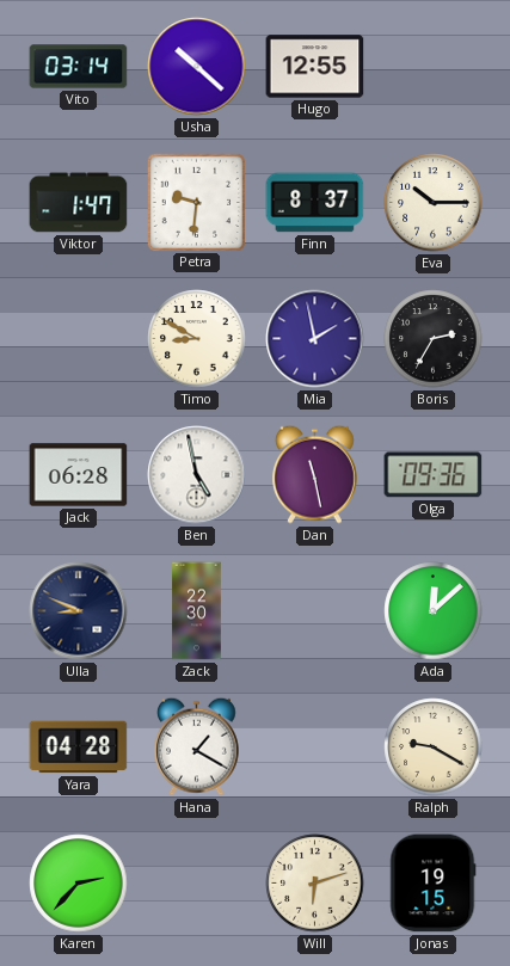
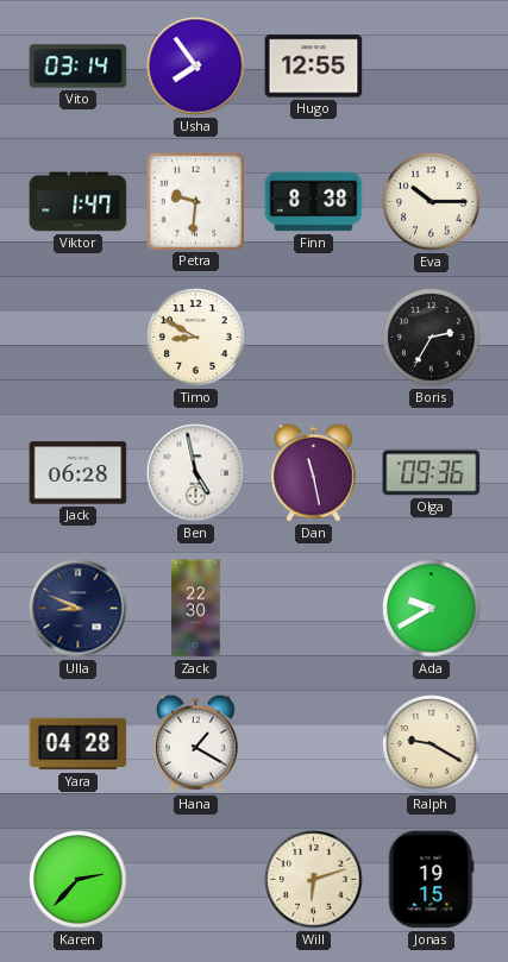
Usha: 10:22 -> 7:54 (196, 67)
Finn: 8:37 -> 8:38 (314, 202)
Mia: 1:58 -> none (315, 339)
Ada: 12:08 -> 9:40 (432, 609)
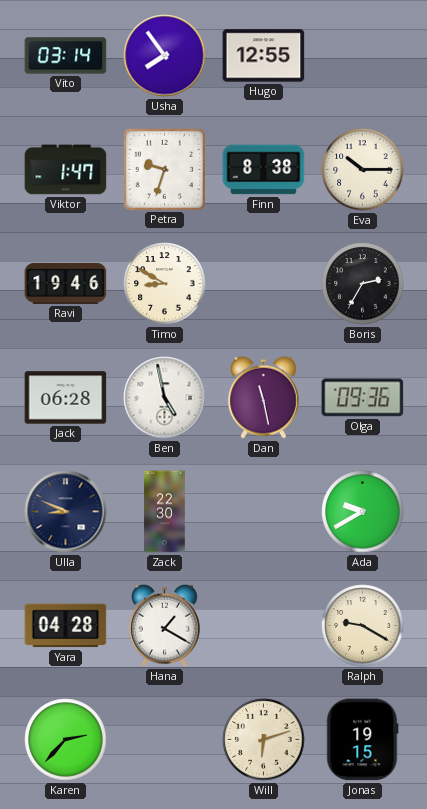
Petra: 9:31 -> 9:33 (164, 169)
Ravi: none -> 19:46 (66, 284)
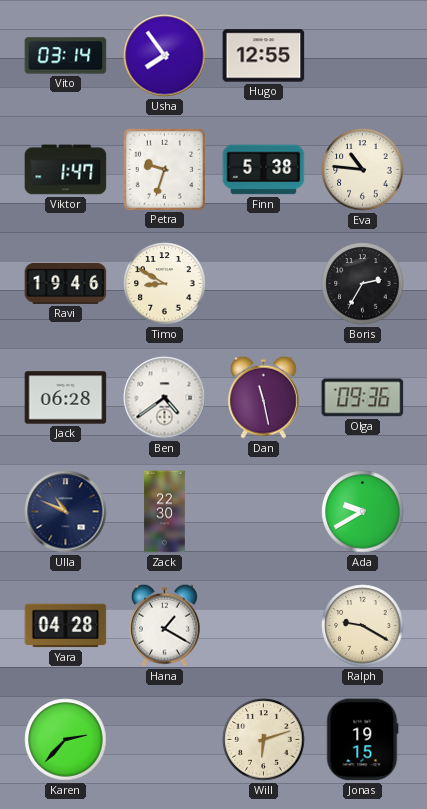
Finn: 8:38 -> 5:38 (264, 170)
Eva: 10:15 -> 10:46 (363, 170)
Ben: 4:58 -> 4:39 (165, 398)
Ulla: 8:49 -> 10:49 (66, 512)
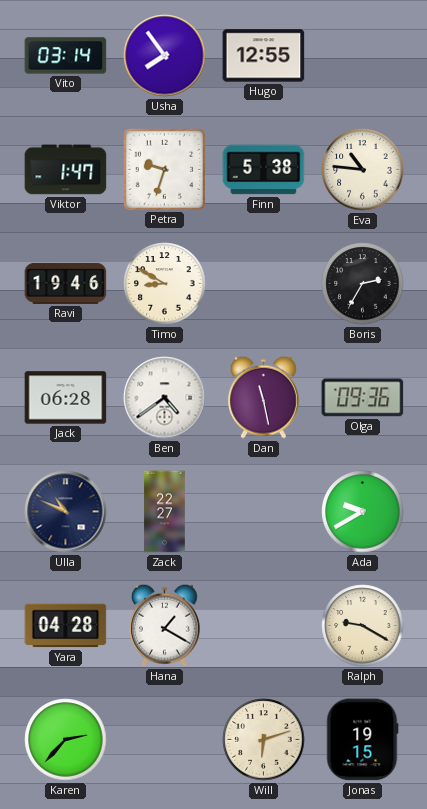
Zack: 22:30 -> 22:27 (165, 512)
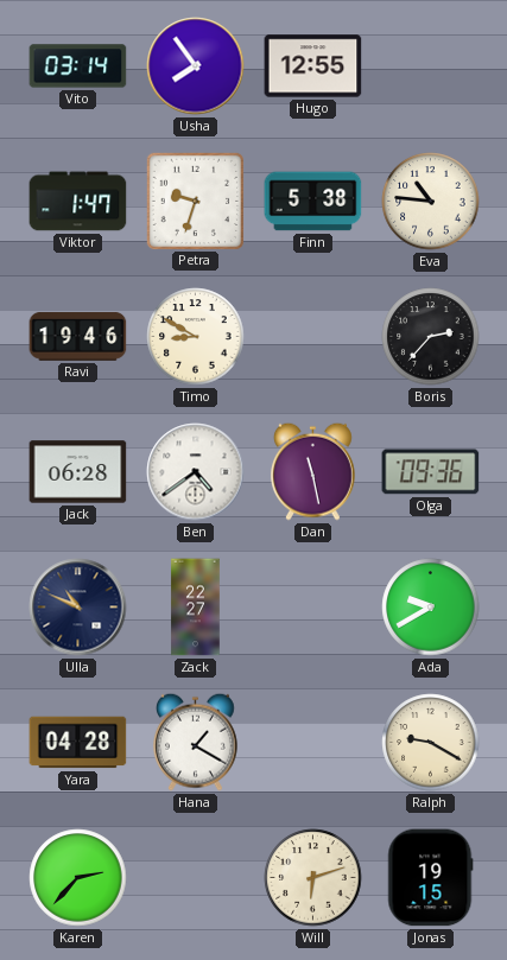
Boris: 2:35 -> 2:37 (431, 337)
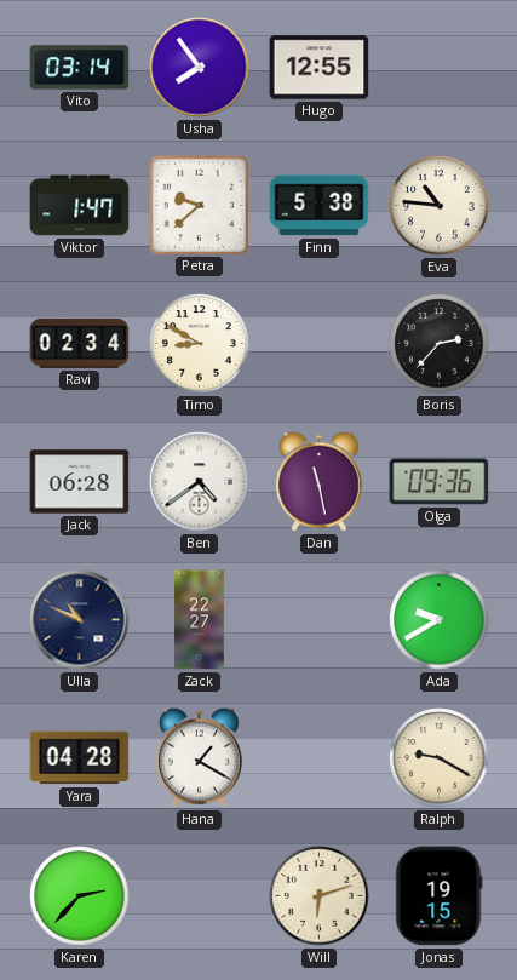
Petra: 9:33 -> 9:38 (199, 205)
Ravi: 19:46 -> 02:34 (80, 344)
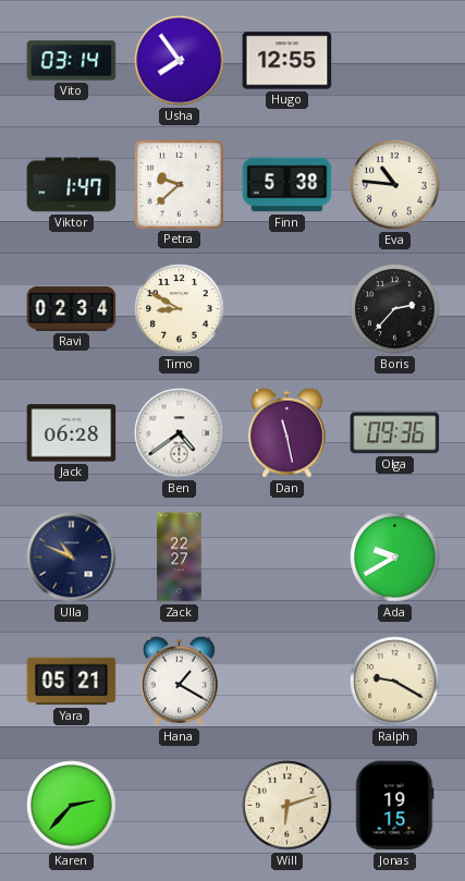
Yara: 04:28 -> 05:21 (72, 682)
